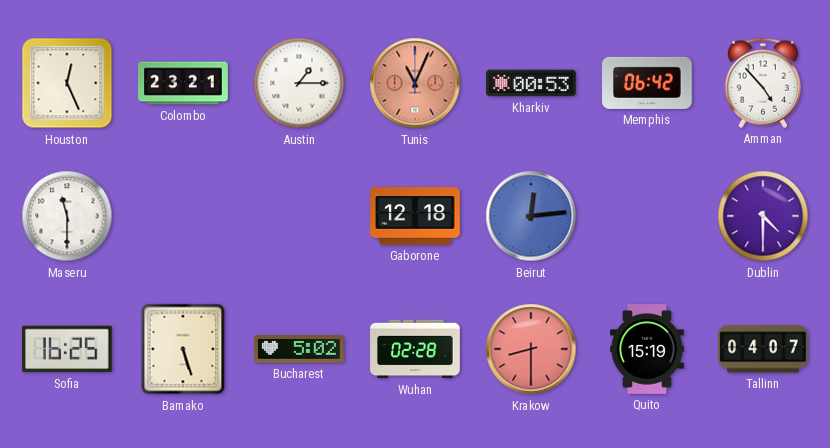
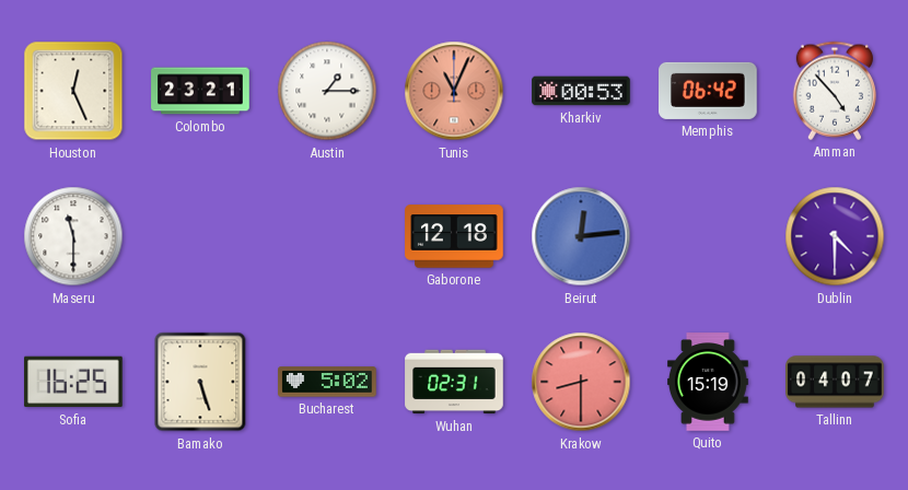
Wuhan: 02:28 -> 02:31 (454, 382)
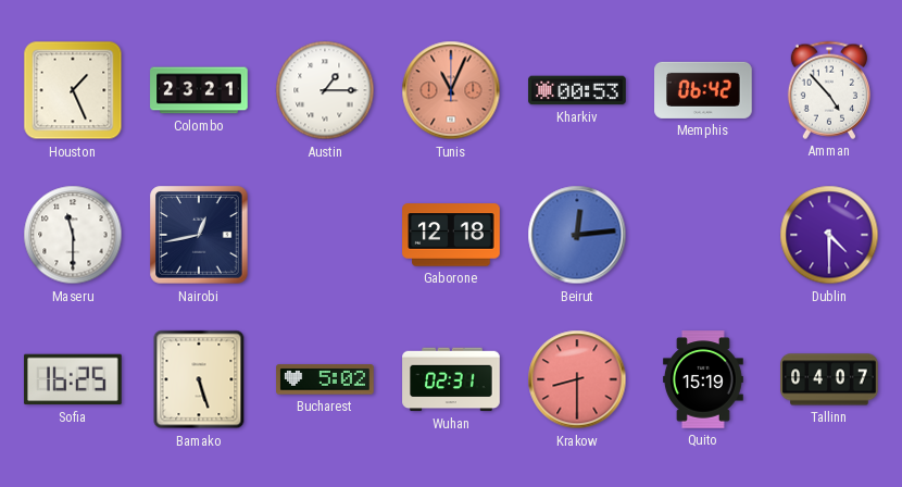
Houston: 12:26 -> 1:26 (73, 90)
Nairobi: none -> 12:43 (199, 235)
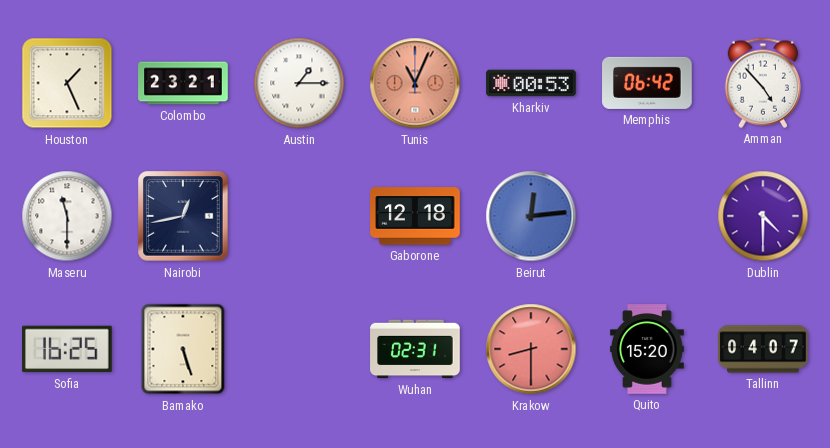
Bucharest: 5:02 -> none (325, 379)
Quito: 15:19 -> 15:20 (648, 349)
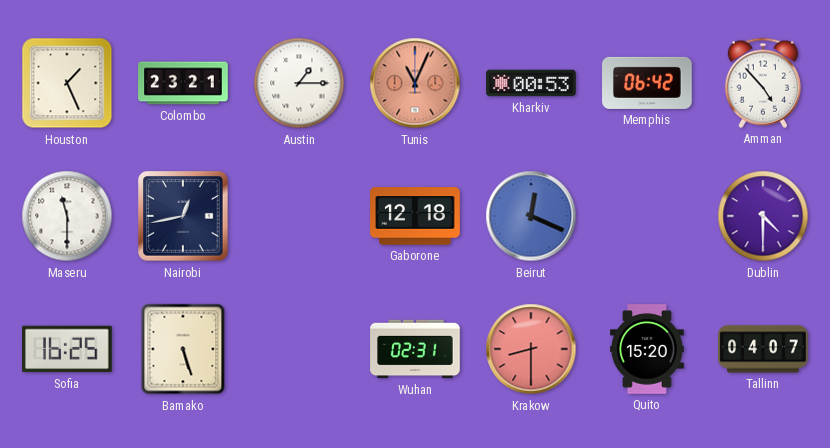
Beirut: 12:14 -> 12:19 (531, 216)
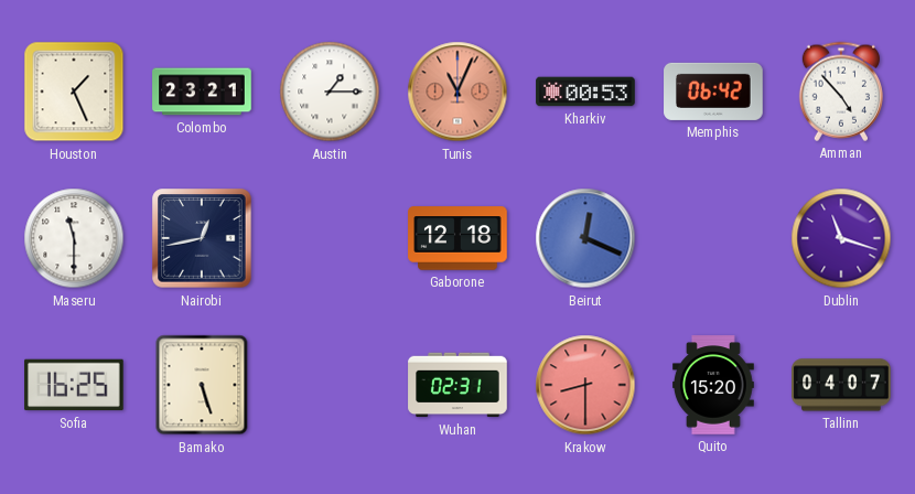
Dublin: 4:30 -> 11:18 (841, 238)
